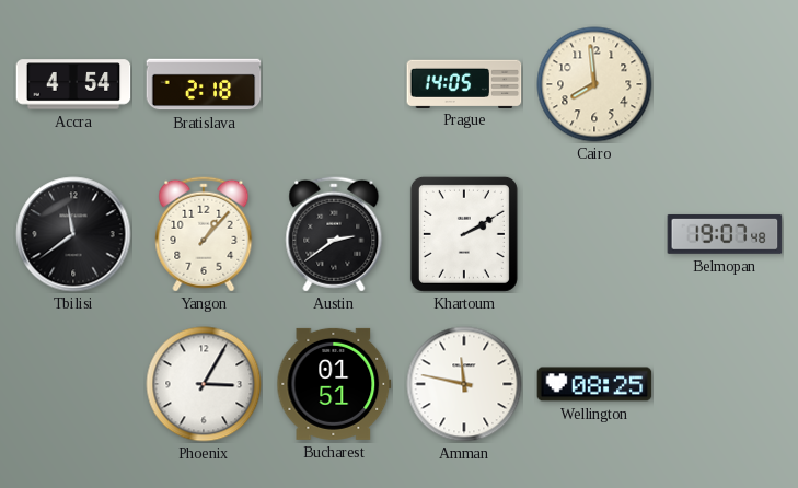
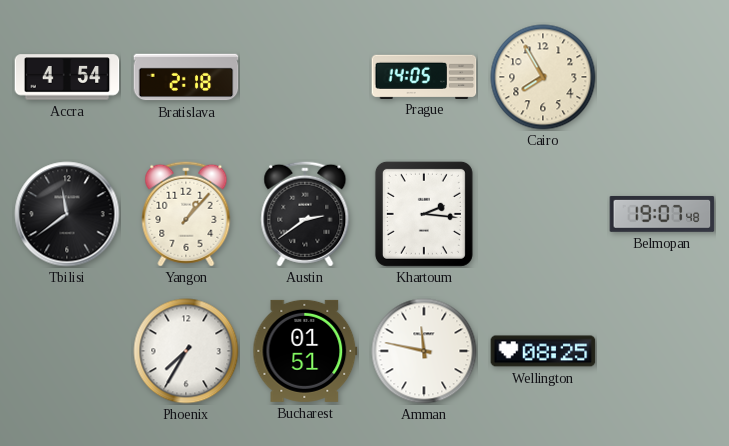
Cairo: 7:59 -> 7:55 (543, 77)
Khartoum: 2:10 -> 2:16 (424, 214)
Phoenix: 3:05 -> 7:35 (186, 351)
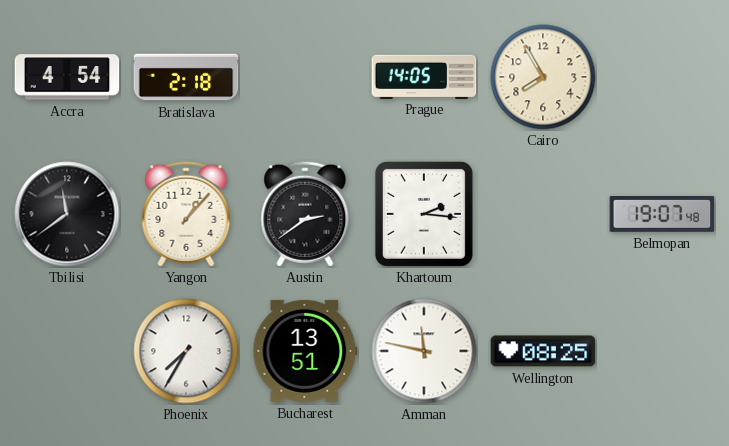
Bucharest: 01:51 -> 13:51 (305, 351)
